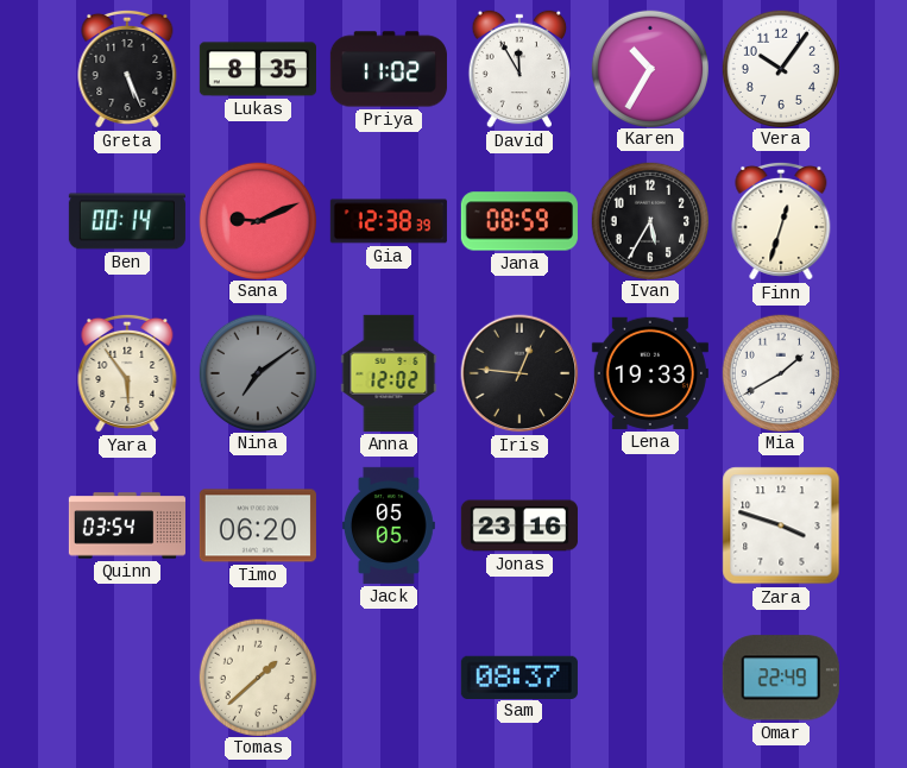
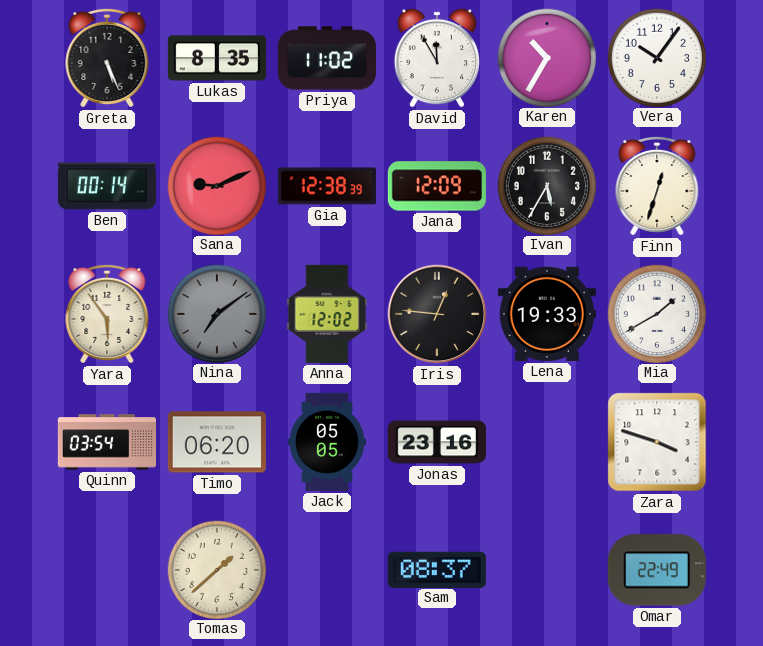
Jana: 08:59 -> 12:09 (437, 186)
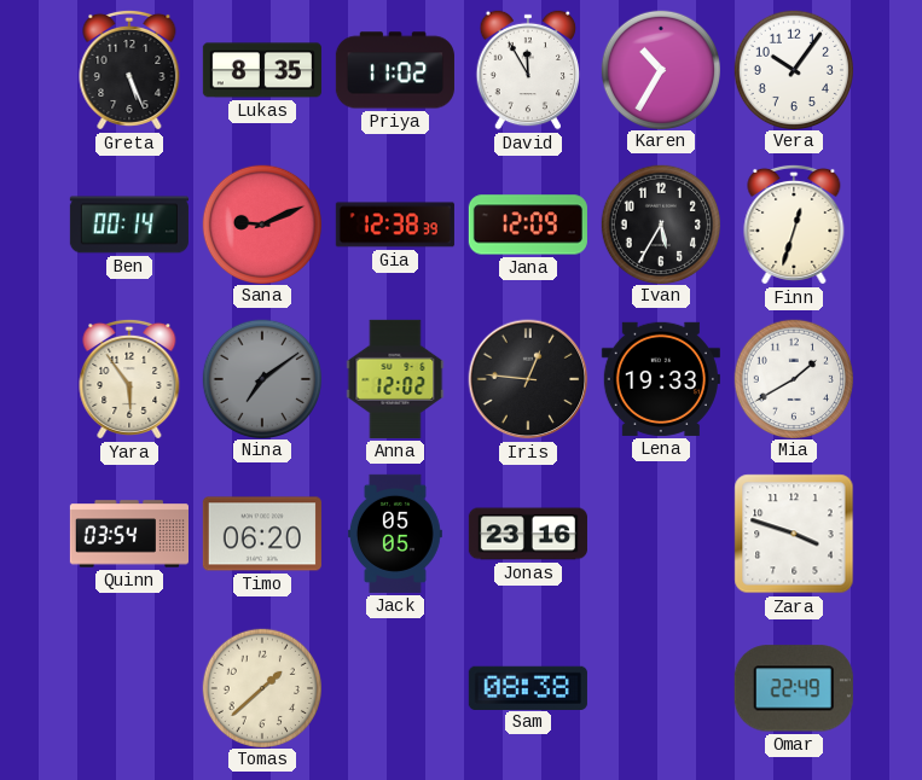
Sam: 08:37 -> 08:38 (528, 687)
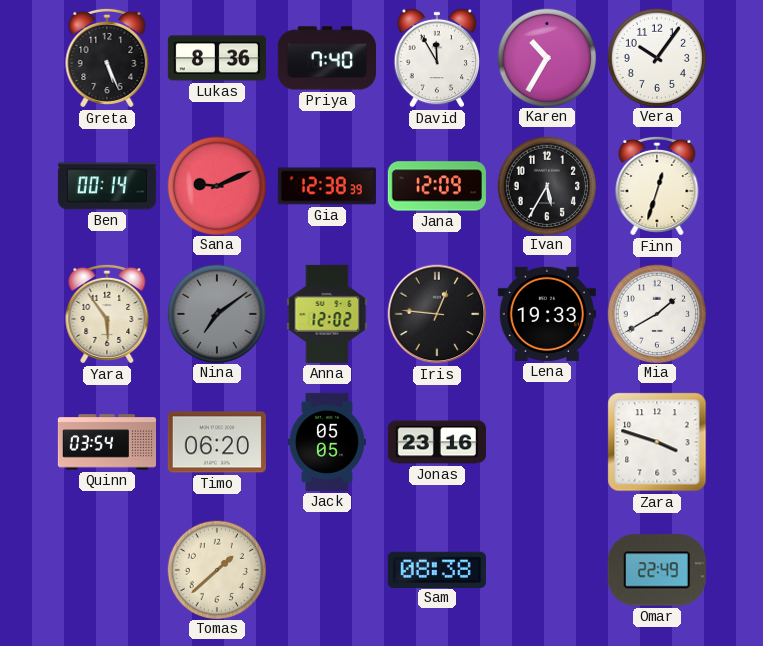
Lukas: 8:35 -> 8:36 (217, 58)
Priya: 11:02 -> 7:40 (327, 58)
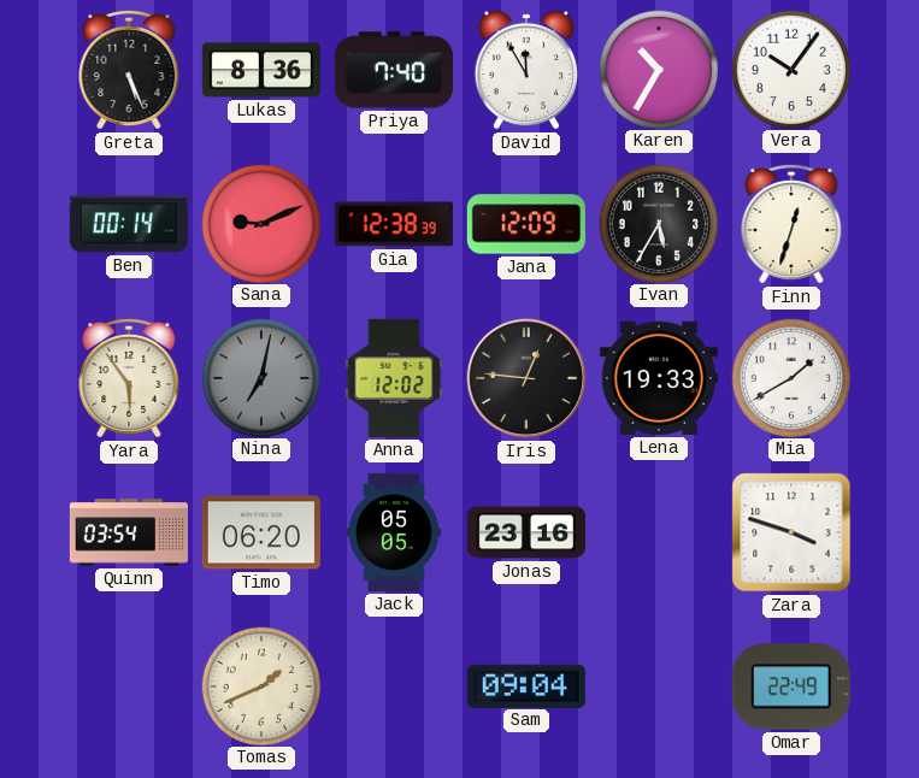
Nina: 7:09 -> 7:02 (260, 377)
Tomas: 1:38 -> 1:41 (260, 685)
Sam: 08:38 -> 09:04 (526, 685)
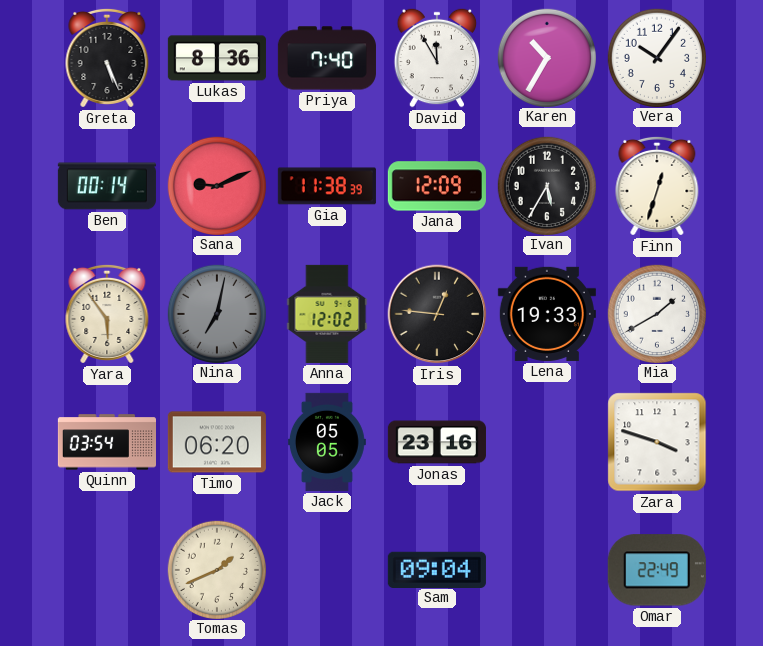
Gia: 12:38 -> 11:38 (327, 186)
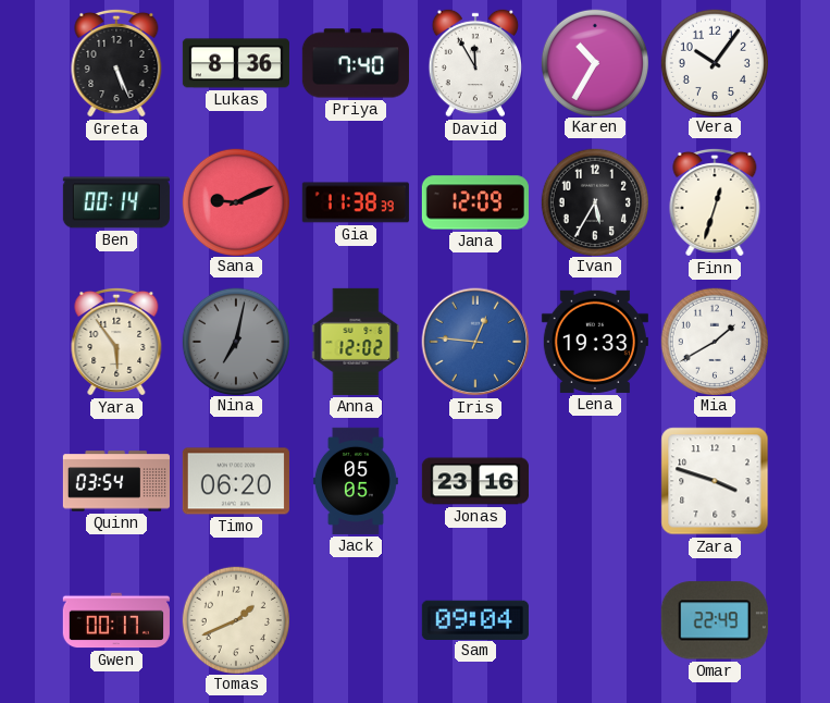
Iris dial: black -> blue (475, 342)
Gwen: none -> 00:17 (116, 620)
